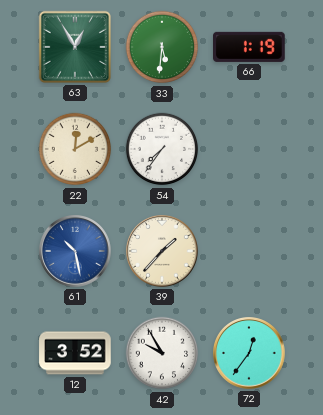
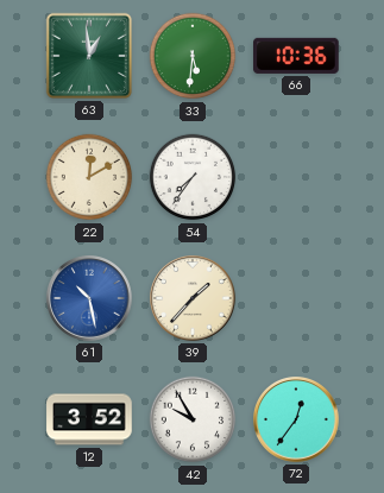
63: 12:55 -> 12:59 (89, 56)
66: 1:19 -> 10:36 (296, 56)
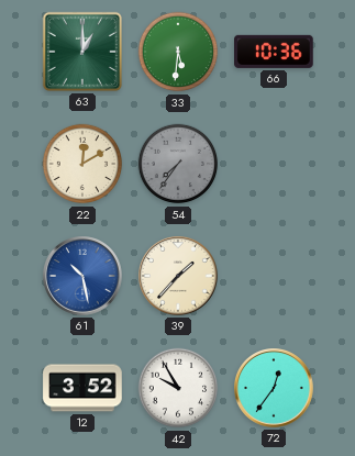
63: 12:59 -> 1:00 (82, 52)
54 dial: white -> grey (178, 164)
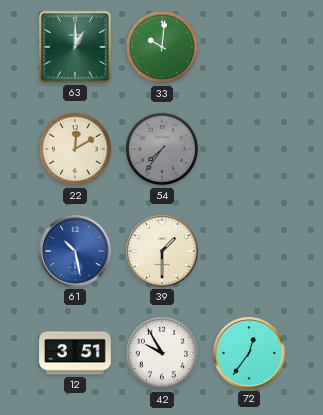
33: 5:31 -> 10:01 (162, 47)
66: 10:36 -> none (274, 52)
39: 1:37 -> 1:30 (163, 252)
12: 3:52 -> 3:51 (75, 353)
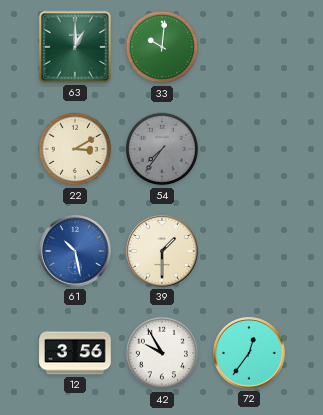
22: 12:10 -> 3:10 (75, 149)
12: 3:51 -> 3:56 (75, 353)
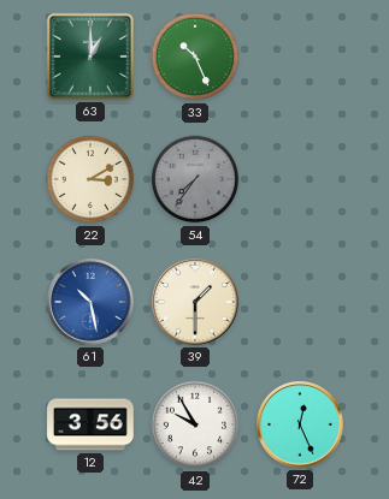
33: 10:01 -> 10:26 (195, 57)
72: 12:36 -> 12:26 (301, 426)
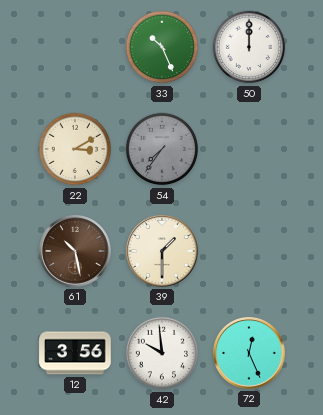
63: 1:00 -> none (90, 57)
50: none -> 12:00 (249, 47)
61 dial: blue -> brown (76, 252)
42: 9:55 -> 9:59 (162, 353)
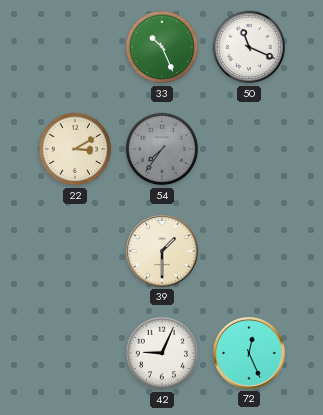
50: 12:00 -> 11:19 (249, 47)
61: 10:28 -> none (76, 252)
12: 3:56 -> none (75, 353)
42: 9:59 -> 9:04 (162, 353)
